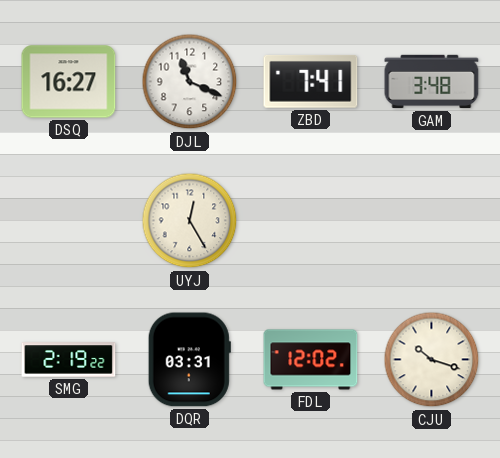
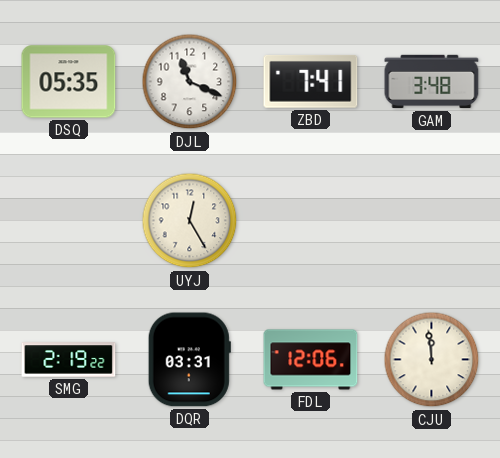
DSQ: 16:27 -> 05:35 (69, 82)
FDL: 12:02 -> 12:06 (311, 360)
CJU: 10:18 -> 11:59 (432, 360)
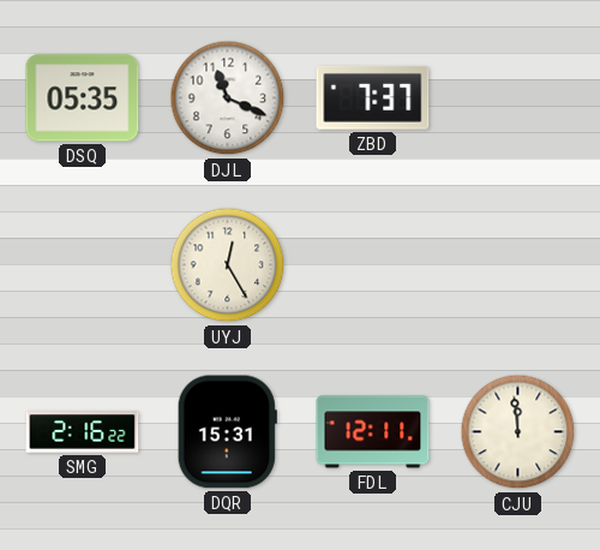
ZBD: 7:41 -> 7:37 (373, 97)
GAM: 3:48 -> none (432, 82)
SMG: 2:19 -> 2:16 (83, 432)
DQR: 03:31 -> 15:31 (227, 432)
FDL: 12:06 -> 12:11 (373, 432)
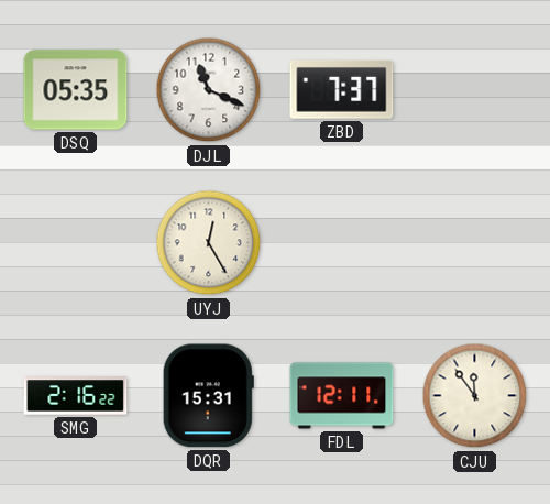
CJU: 11:59 -> 11:54 (475, 396)
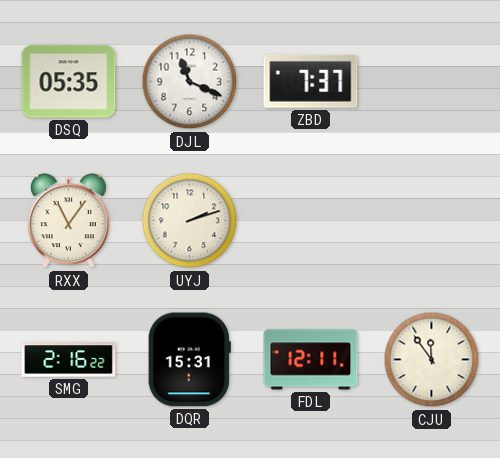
RXX: none -> 11:06 (69, 221)
UYJ: 12:25 -> 2:12 (190, 221)
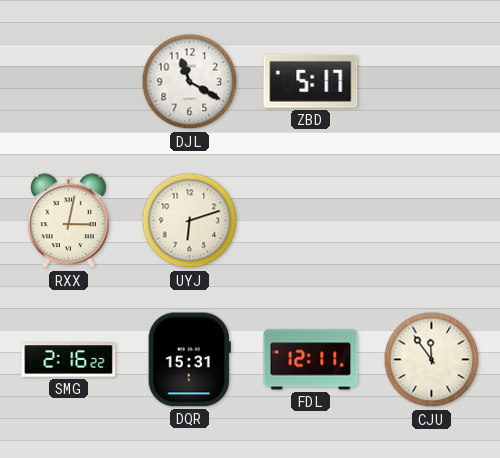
DSQ: 05:35 -> none (69, 82)
DJL: 11:19 -> 11:20 (190, 82)
ZBD: 7:37 -> 5:17 (311, 81)
RXX: 11:06 -> 3:02 (69, 221)
UYJ: 2:12 -> 6:12 (190, 221)
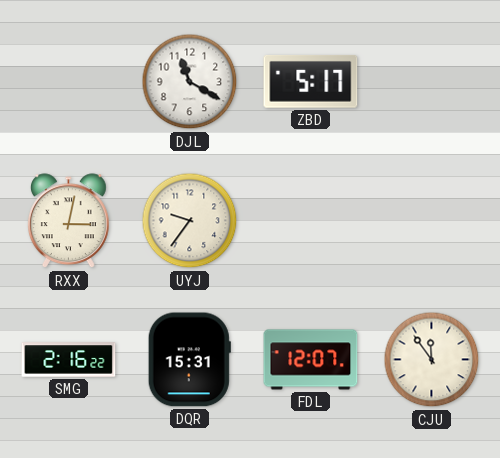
UYJ: 6:12 -> 9:36 (190, 221)
FDL: 12:11 -> 12:07 (311, 360)
